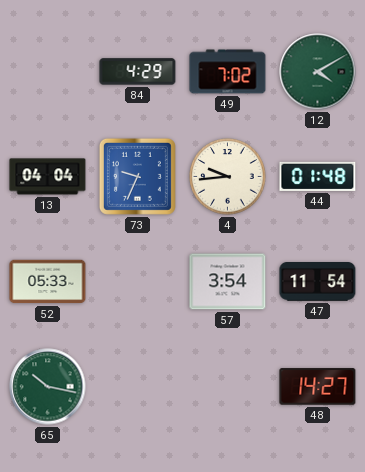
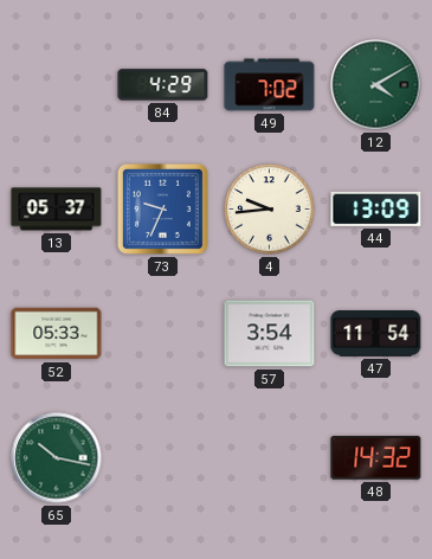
13: 04:04 -> 05:37 (57, 210)
44: 01:48 -> 13:09 (376, 208)
48: 14:27 -> 14:32 (376, 458)
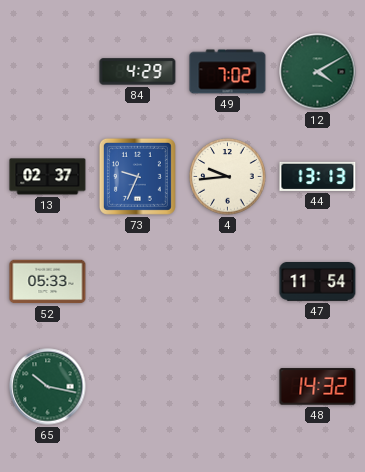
13: 05:37 -> 02:37 (48, 177)
44: 13:09 -> 13:13 (318, 176)
57: 3:54 -> none (270, 334)
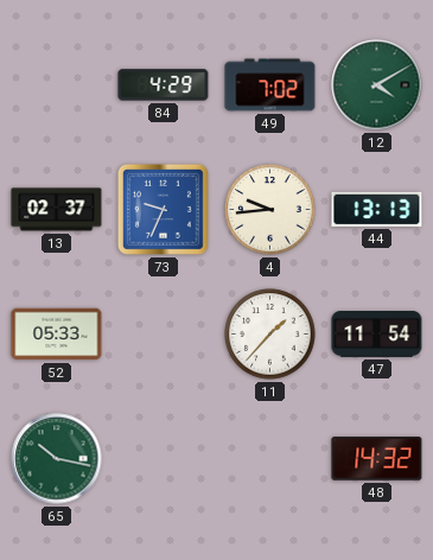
11: none -> 1:37 (270, 335)
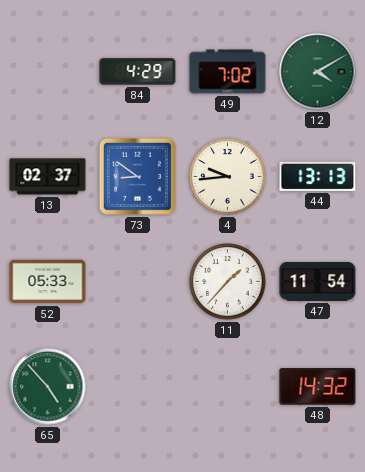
73: 9:34 -> 8:51 (137, 176)
65: 10:17 -> 4:53 (48, 387)
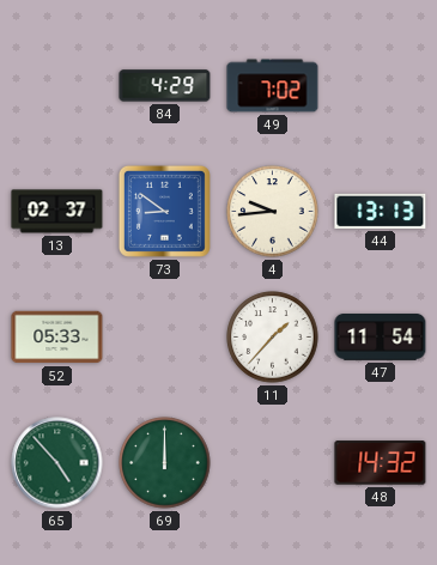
12: 4:10 -> none (318, 72)
69: none -> 12:00 (165, 463)
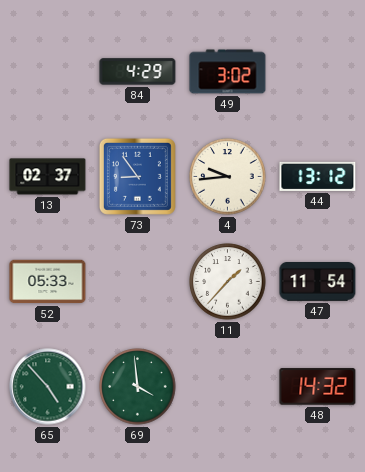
49: 7:02 -> 3:02 (228, 72)
73: 8:51 -> 8:54 (137, 176)
44: 13:13 -> 13:12 (318, 176)
69: 12:00 -> 3:59 (138, 387)
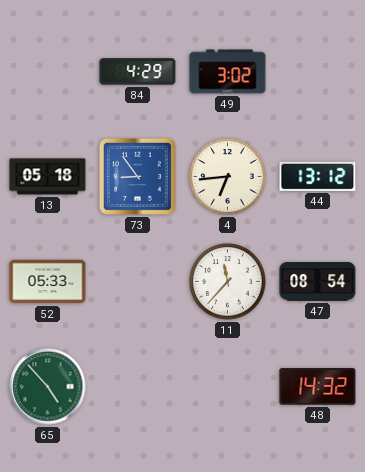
13: 02:37 -> 05:18 (48, 177)
4: 9:44 -> 6:44 (228, 177)
11: 1:37 -> 11:37 (228, 282)
47: 11:54 -> 08:54 (318, 282)
69: 3:59 -> none (138, 387)
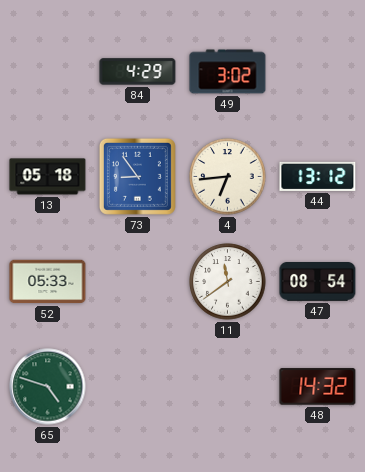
11: 11:37 -> 11:39 (228, 282)
65: 4:53 -> 4:48 (48, 387)
